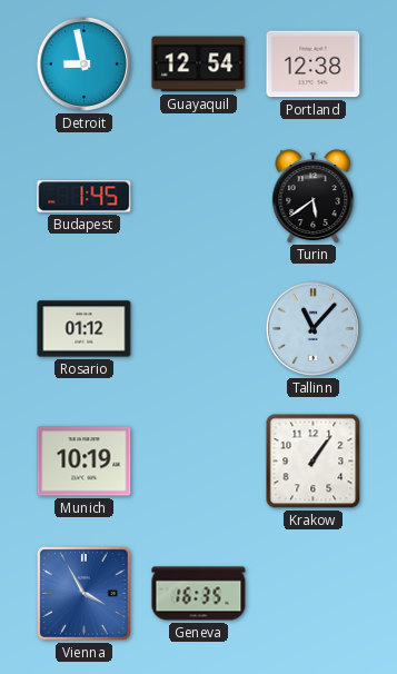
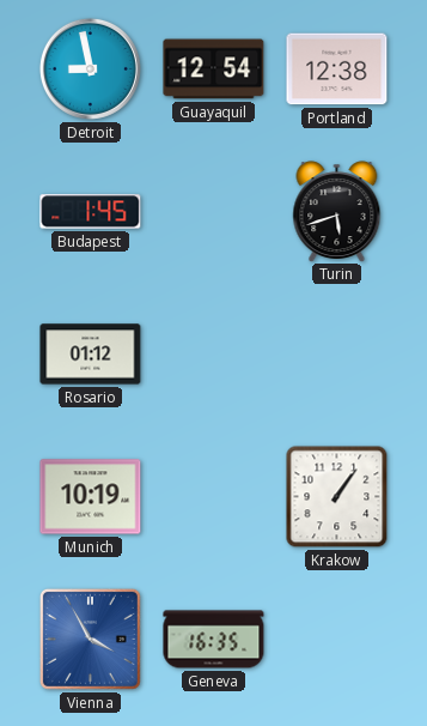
Turin: 5:39 -> 5:42 (337, 211)
Tallinn: 11:07 -> none (312, 328)
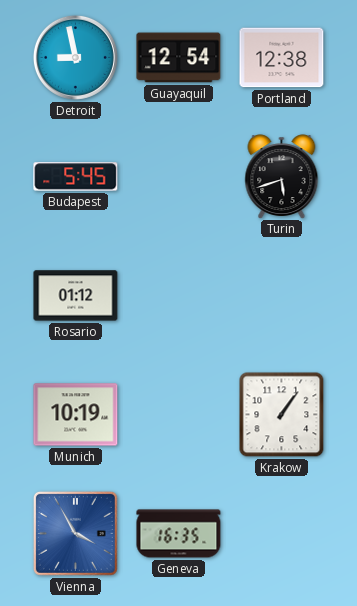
Budapest: 1:45 -> 5:45 (76, 177)
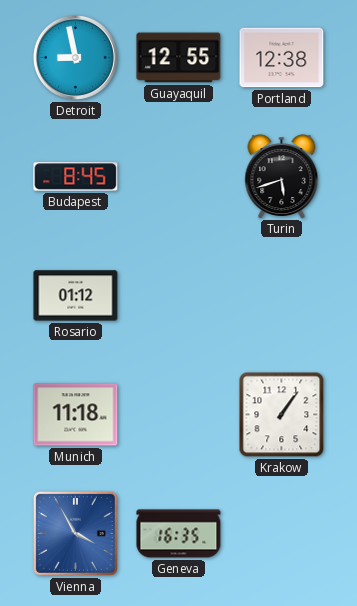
Guayaquil: 12:54 -> 12:55 (179, 58)
Budapest: 5:45 -> 8:45 (76, 177)
Munich: 10:19 -> 11:18 (76, 415)
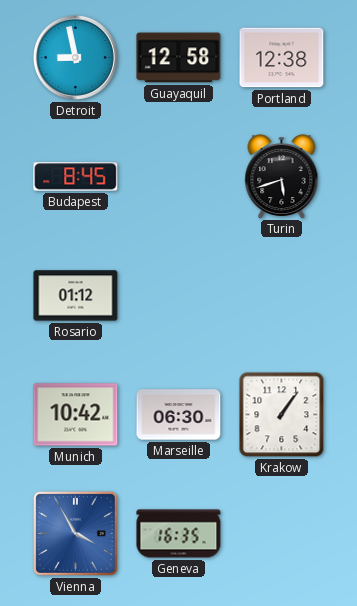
Guayaquil: 12:55 -> 12:58 (179, 58)
Munich: 11:18 -> 10:42 (76, 415)
Marseille: none -> 06:30 (179, 415)
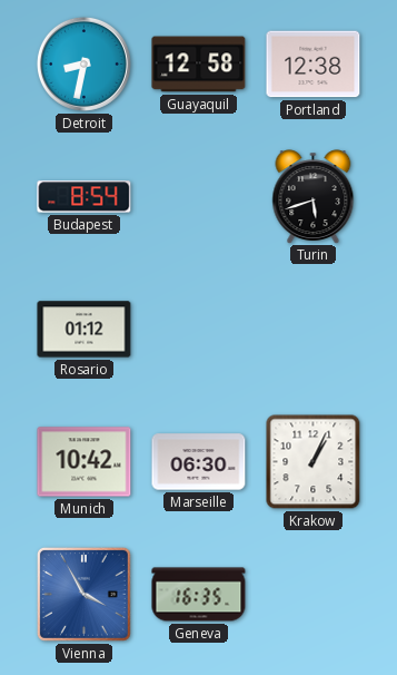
Detroit: 8:58 -> 8:32 (83, 63)
Budapest: 8:45 -> 8:54 (85, 197)
Krakow: 1:06 -> 1:04 (314, 462)
